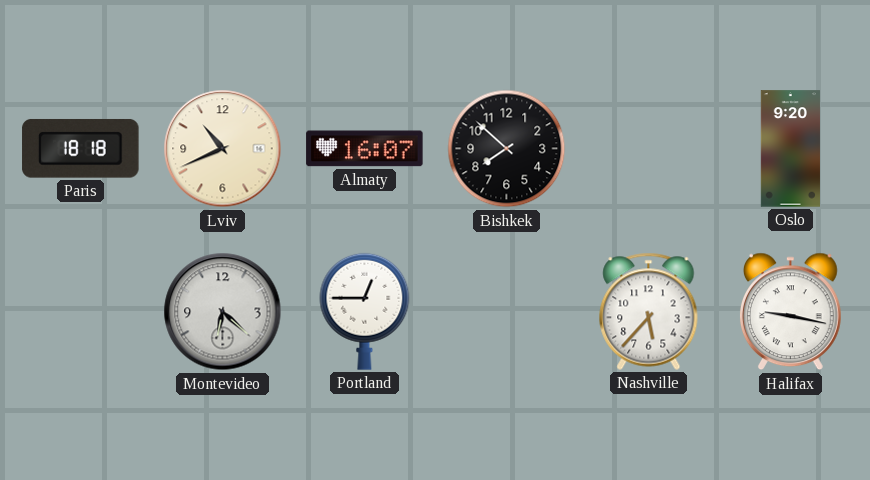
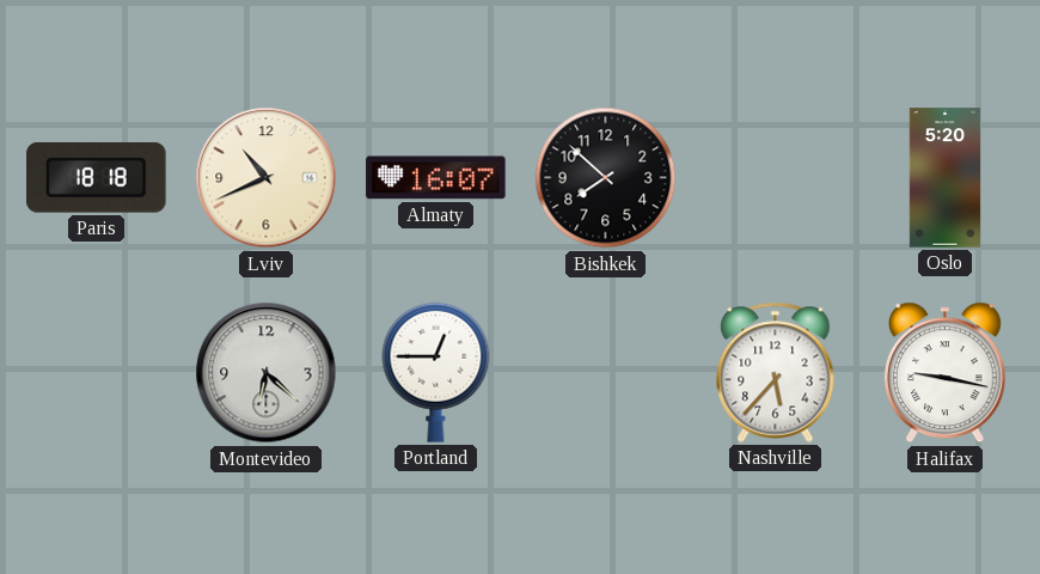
Oslo: 9:20 -> 5:20 (944, 178)
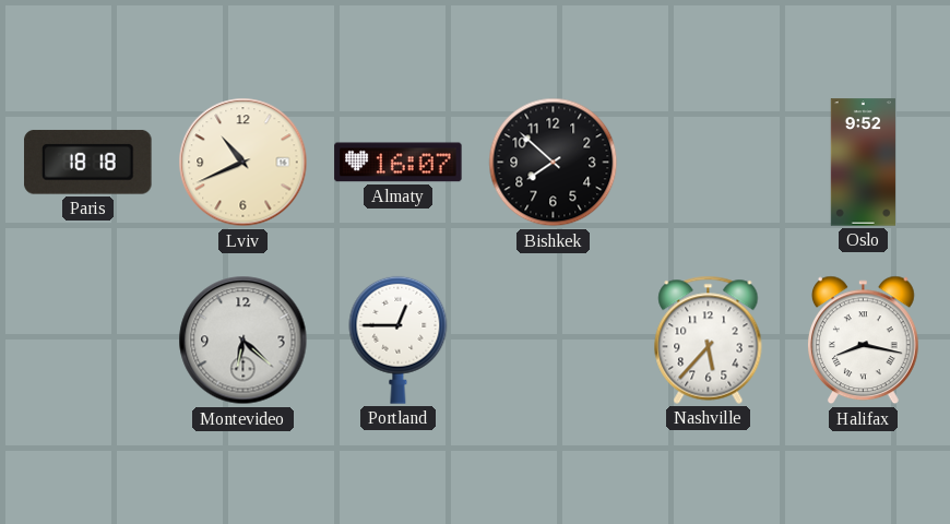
Oslo: 5:20 -> 9:52 (863, 163)
Halifax: 9:17 -> 8:17 (863, 341)
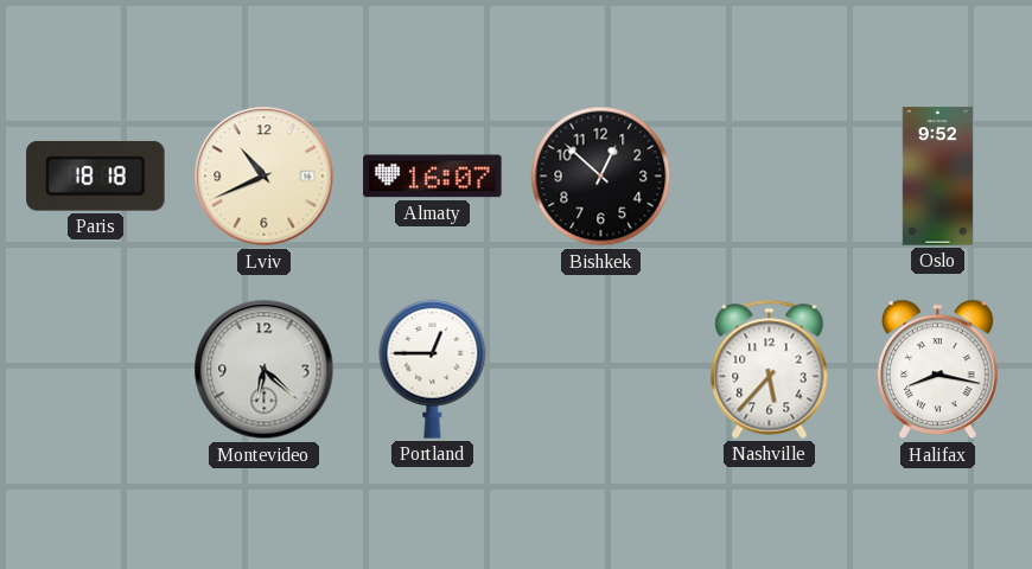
Bishkek: 7:52 -> 12:52 (601, 177)
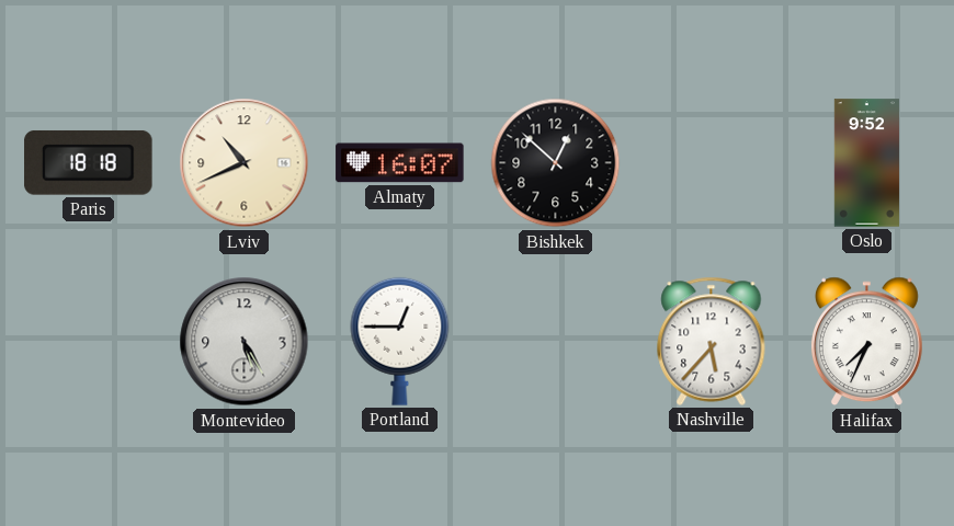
Montevideo: 6:22 -> 5:25 (245, 342)
Halifax: 8:17 -> 7:34 (866, 342)
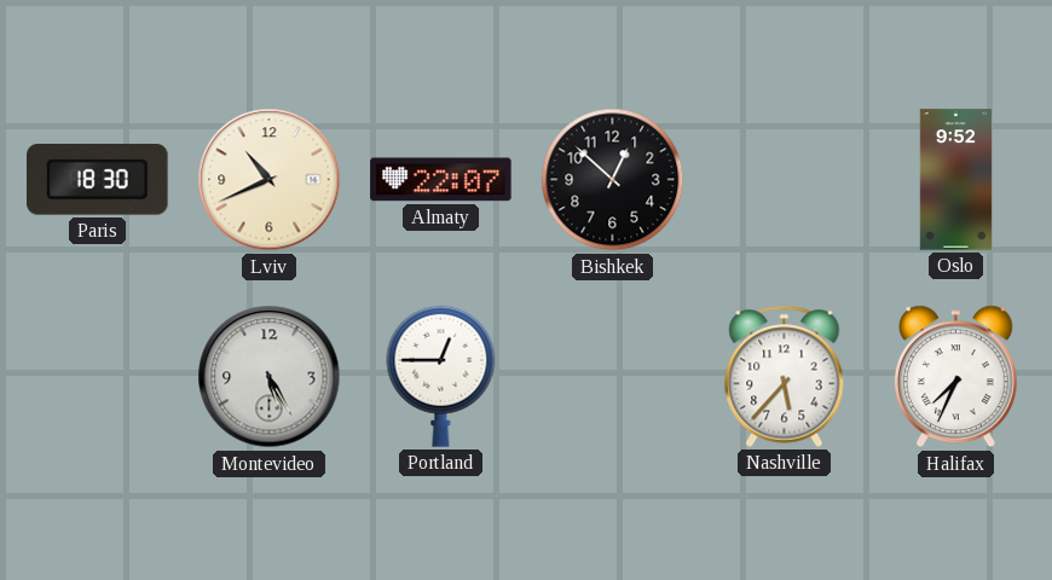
Paris: 18:18 -> 18:30 (98, 179)
Almaty: 16:07 -> 22:07 (441, 180)
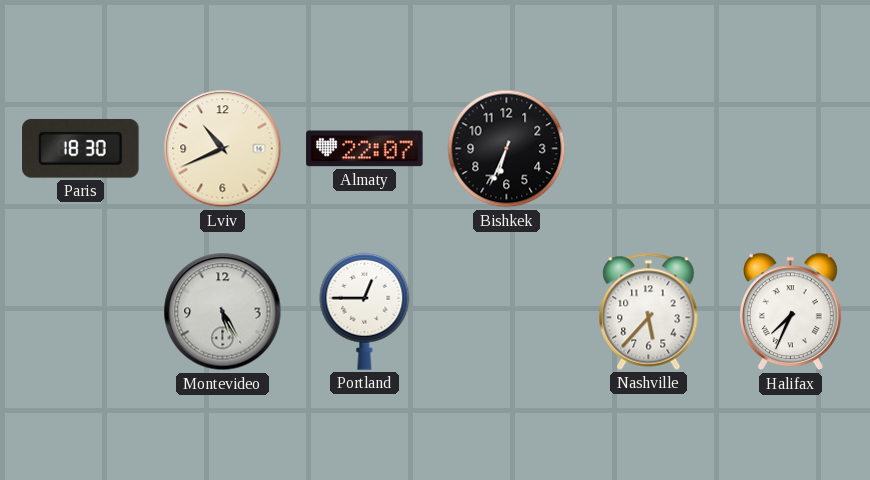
Bishkek: 12:52 -> 6:34 (507, 149)
Oslo: 9:52 -> none (955, 180)
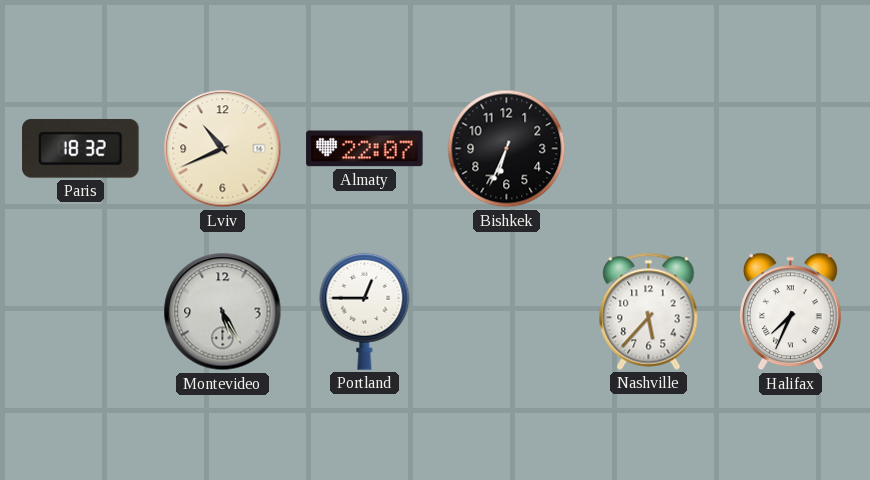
Paris: 18:30 -> 18:32 (81, 148)
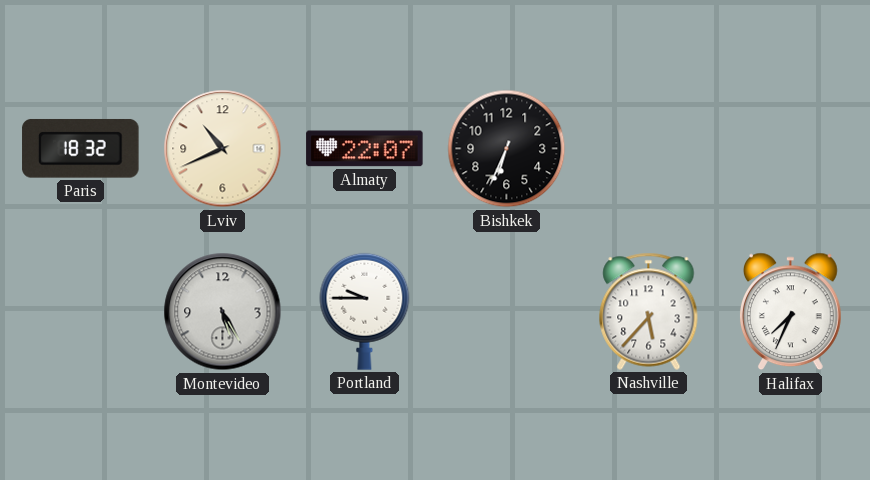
Portland: 12:45 -> 9:45 (365, 311)
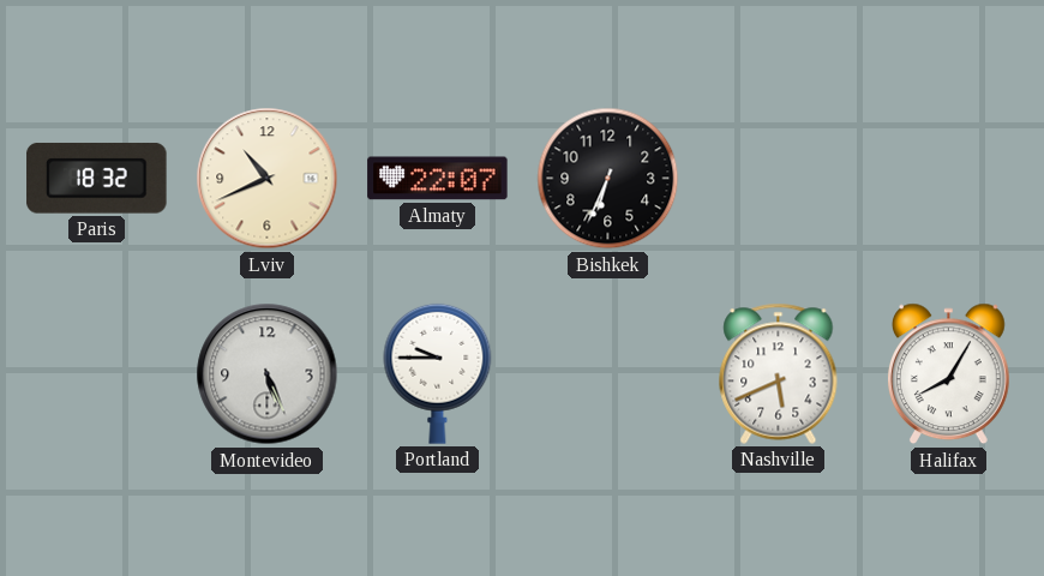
Montevideo: 5:25 -> 5:26 (268, 374)
Nashville: 5:37 -> 5:41 (779, 373)
Halifax: 7:34 -> 8:05 (948, 374)
